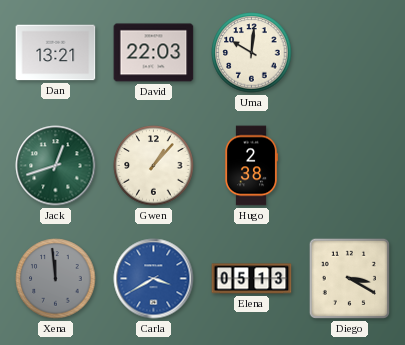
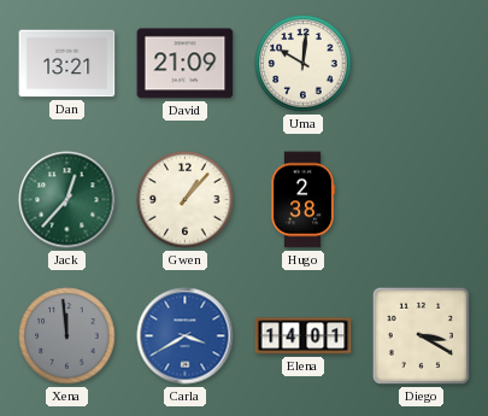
David: 22:03 -> 21:09 (186, 64)
Jack: 12:42 -> 12:37 (67, 200)
Elena: 05:13 -> 14:01 (304, 336)
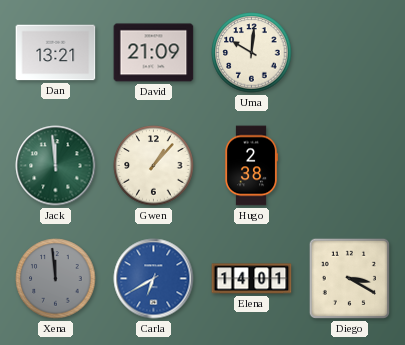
Jack: 12:37 -> 11:59 (56, 166)
Carla: 3:40 -> 6:40 (154, 279)
